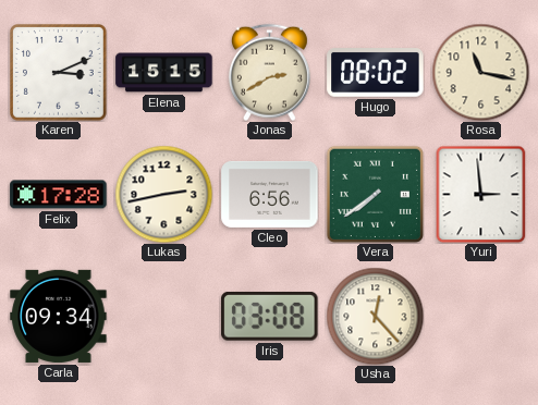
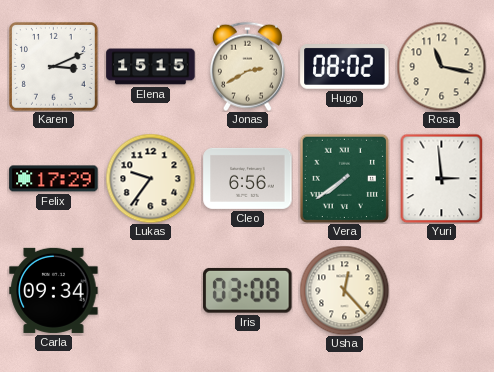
Felix: 17:28 -> 17:29 (54, 179)
Lukas: 2:43 -> 9:36 (150, 178)
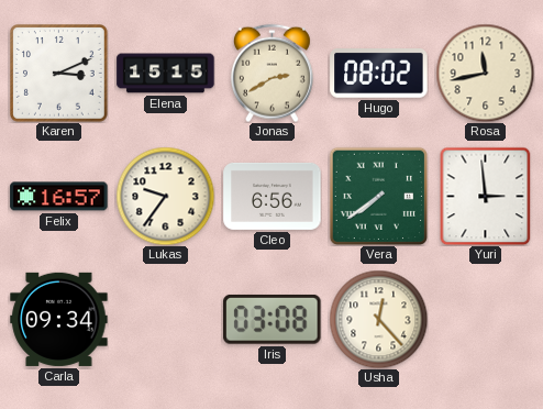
Rosa: 11:17 -> 11:43 (485, 73)
Felix: 17:29 -> 16:57 (59, 197)
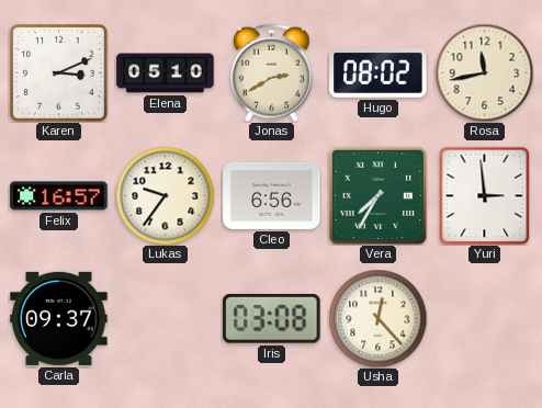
Elena: 15:15 -> 05:10 (166, 73)
Vera: 7:39 -> 7:35 (377, 195)
Carla: 09:34 -> 09:37 (59, 318)
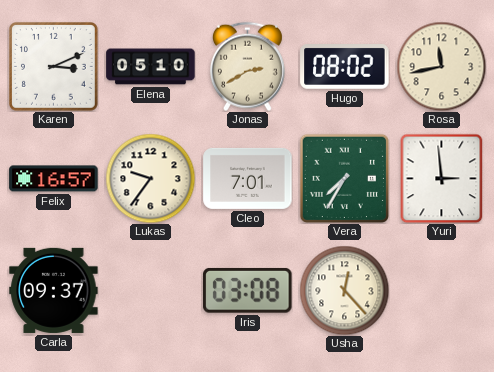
Cleo: 6:56 -> 7:01 (248, 178)
